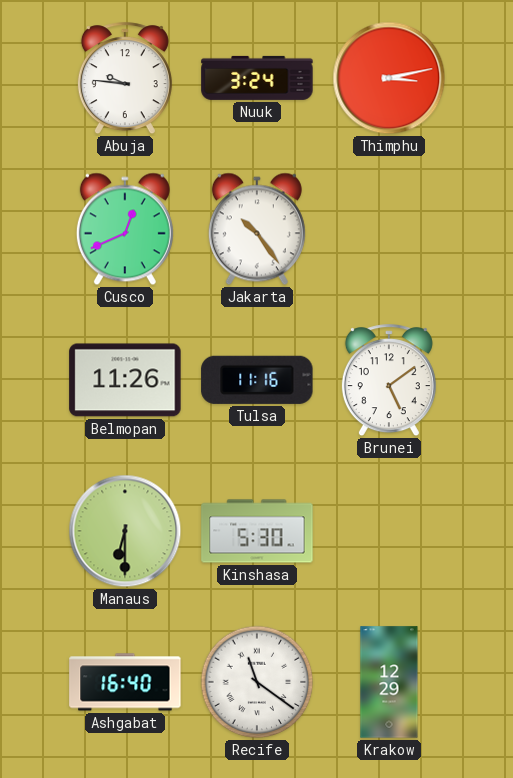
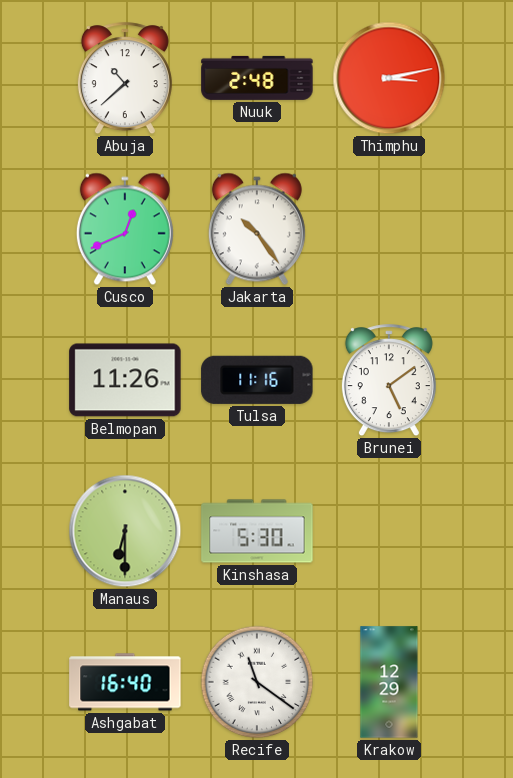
Abuja: 9:46 -> 10:38 (125, 79)
Nuuk: 3:24 -> 2:48 (257, 78)
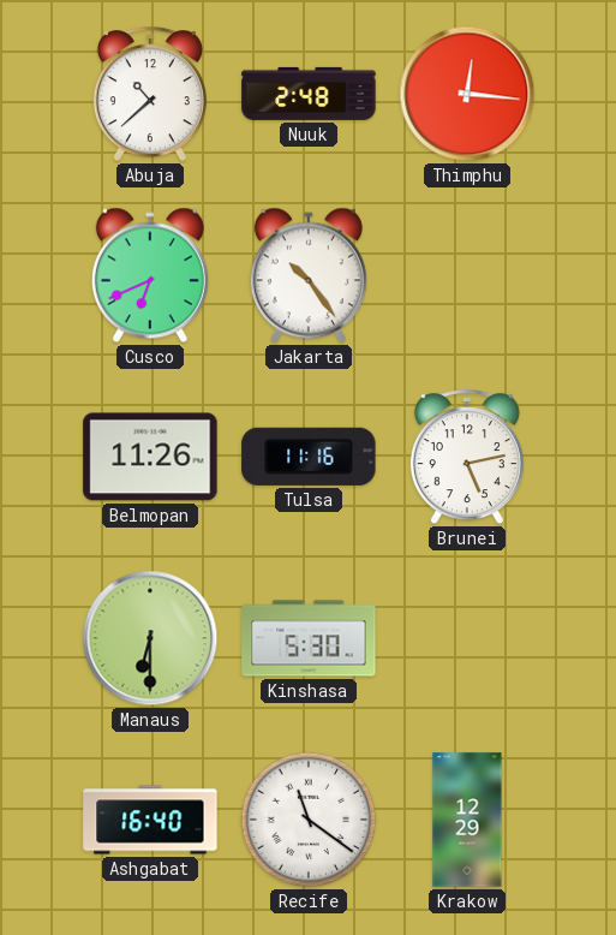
Thimphu: 3:13 -> 12:16 (467, 94)
Cusco: 12:41 -> 6:41 (150, 275)
Brunei: 5:09 -> 5:13 (467, 458)
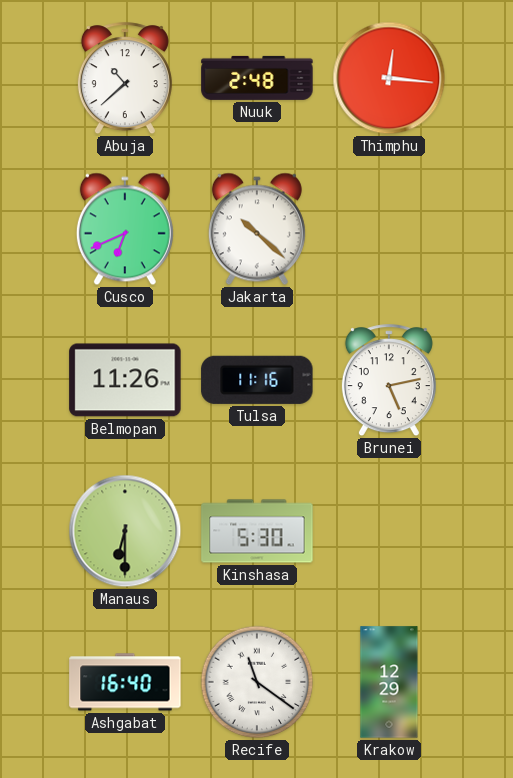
Jakarta: 10:24 -> 10:22 (257, 229)
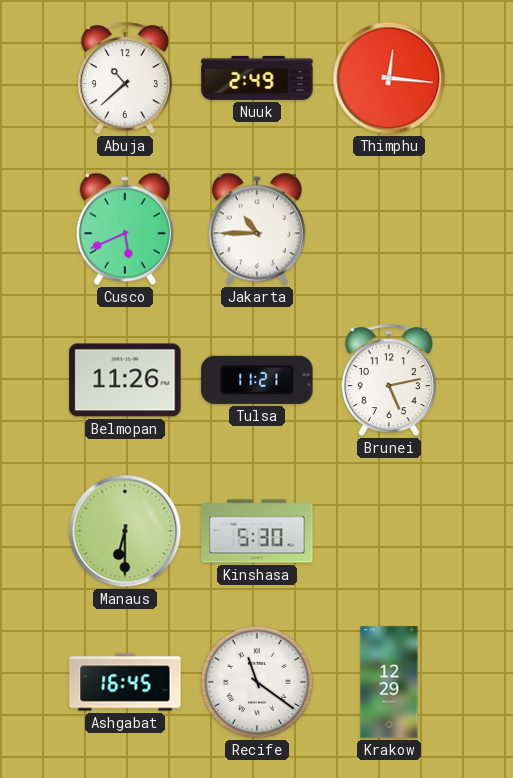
Nuuk: 2:48 -> 2:49 (257, 78)
Cusco: 6:41 -> 5:41 (125, 229)
Jakarta: 10:22 -> 10:45 (257, 229)
Tulsa: 11:16 -> 11:21 (257, 380)
Ashgabat: 16:40 -> 16:45 (125, 682)
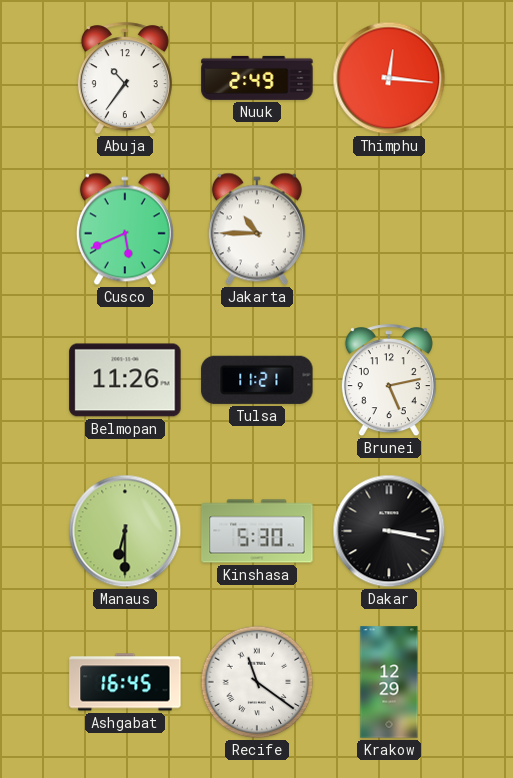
Abuja: 10:38 -> 10:36 (125, 79)
Dakar: none -> 3:17 (389, 531)
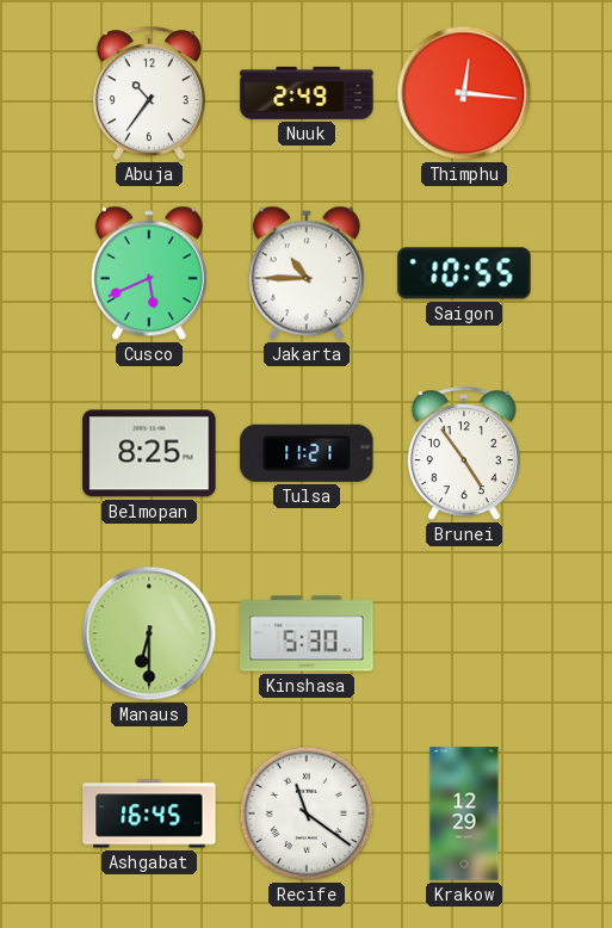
Saigon: none -> 10:55 (464, 273)
Belmopan: 11:26 -> 8:25 (149, 453)
Brunei: 5:13 -> 4:54 (464, 454)
Dakar: 3:17 -> none (389, 531)
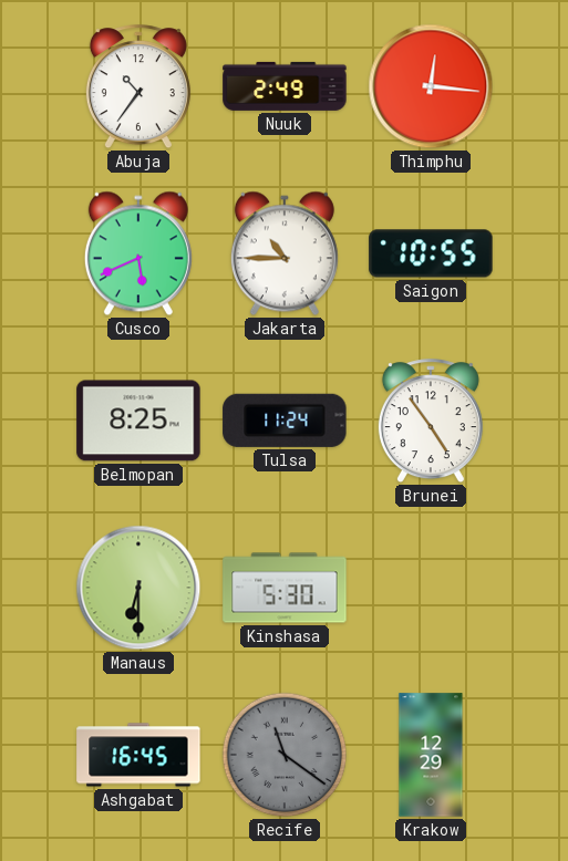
Tulsa: 11:21 -> 11:24 (285, 421)
Recife dial: white -> grey (285, 755)
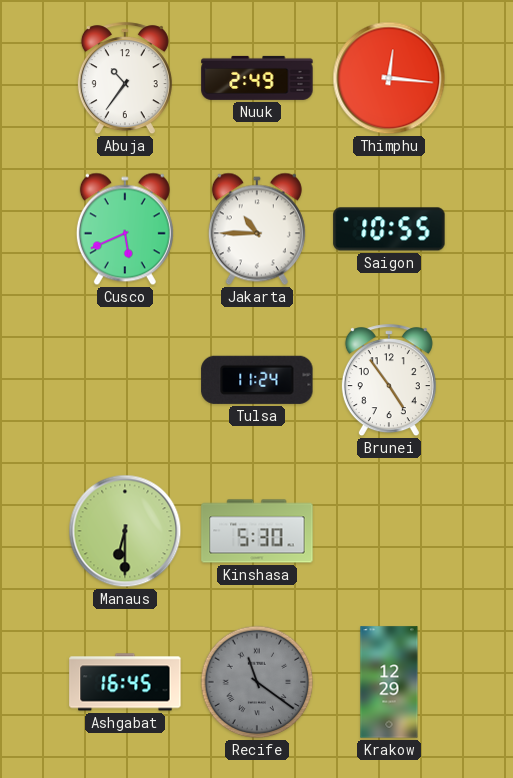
Belmopan: 8:25 -> none (138, 421)
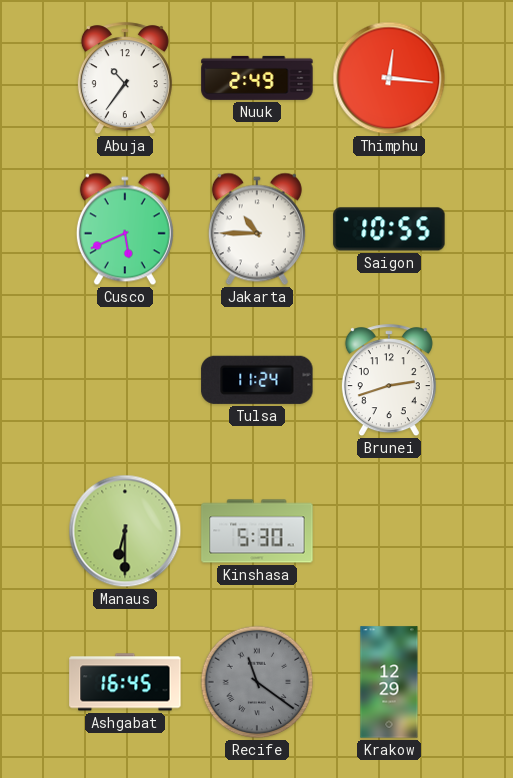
Brunei: 4:54 -> 2:42 (389, 381)
